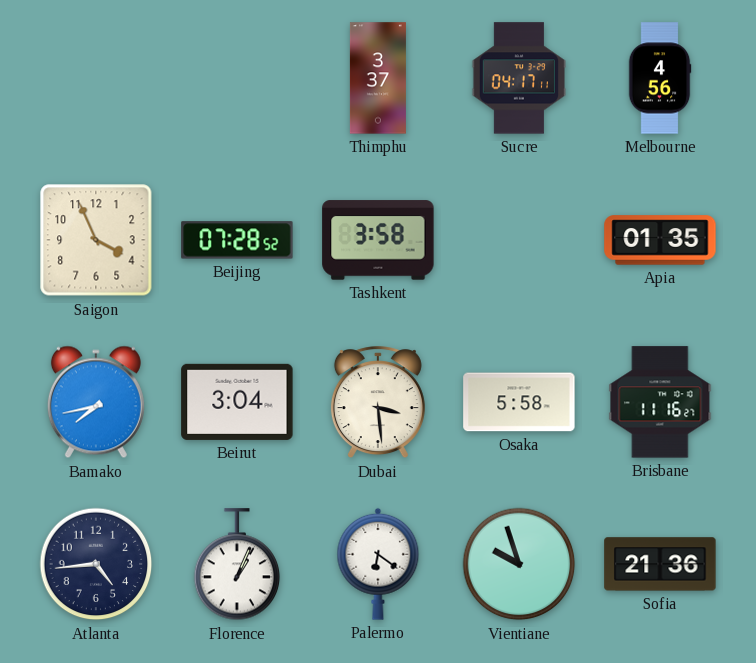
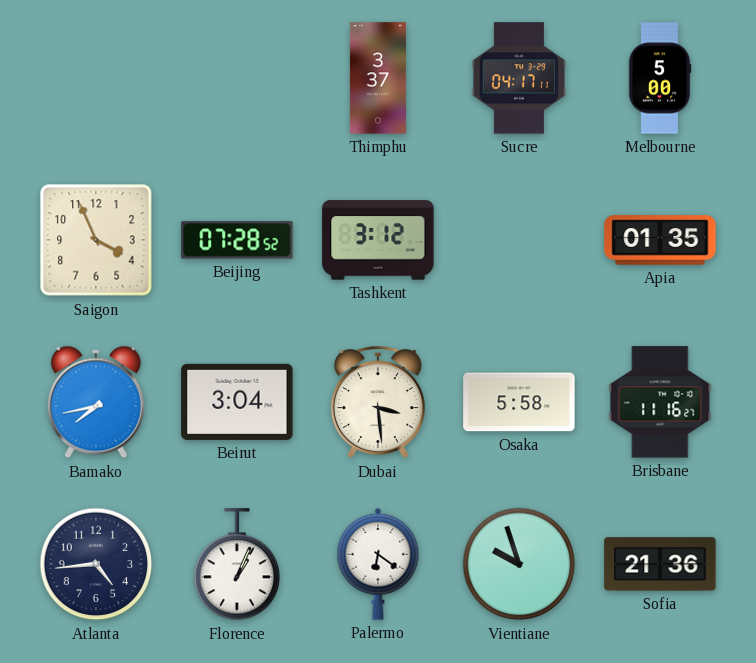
Melbourne: 4:56 -> 5:00 (660, 78)
Tashkent: 3:58 -> 3:12 (378, 240)
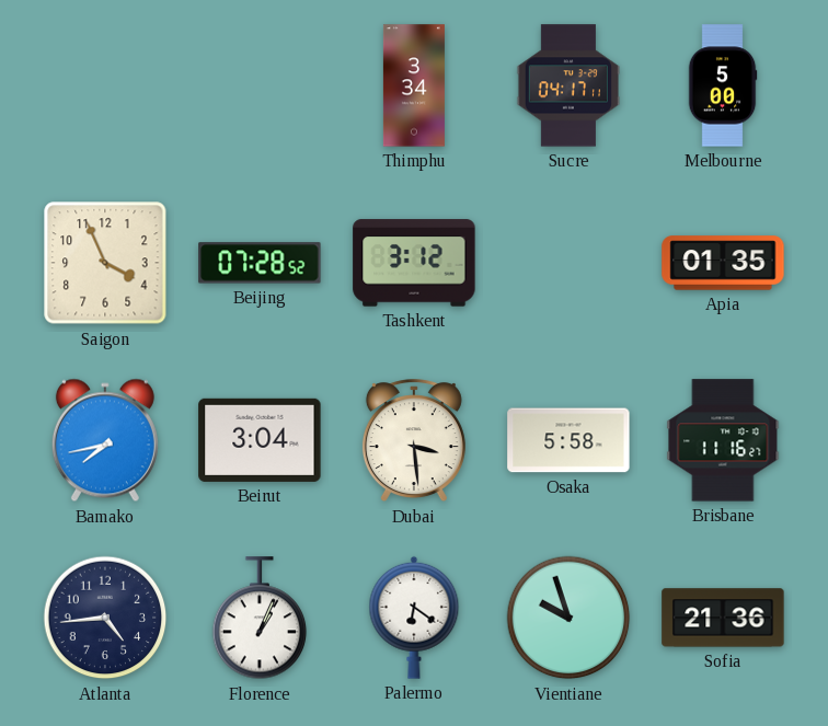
Thimphu: 3:37 -> 3:34 (414, 85)
